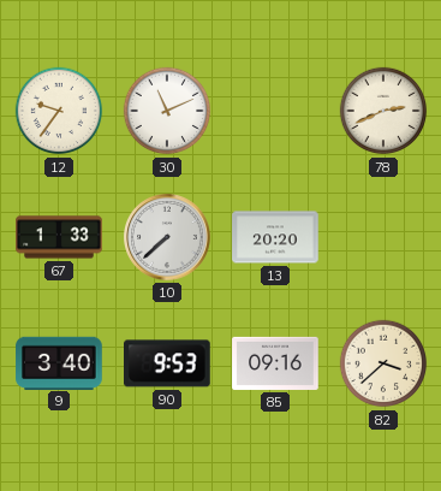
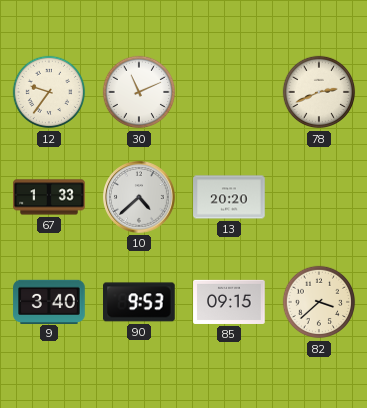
10: 7:38 -> 4:38 (140, 198)
85: 09:16 -> 09:15 (229, 302)
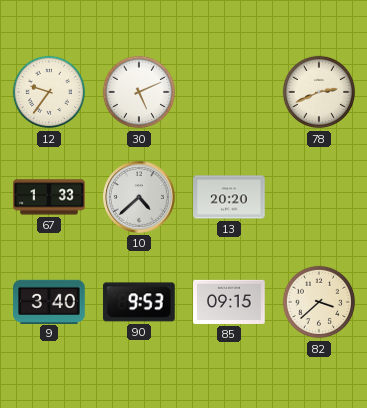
30: 11:11 -> 5:11 (139, 92)
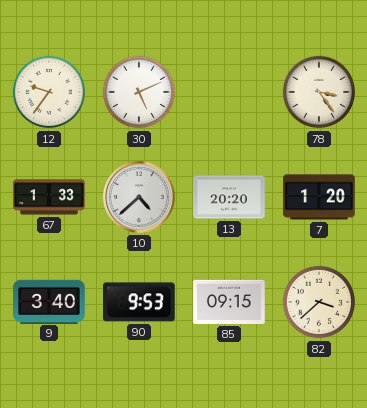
78: 2:41 -> 3:24 (319, 92)
7: none -> 1:20 (319, 197)
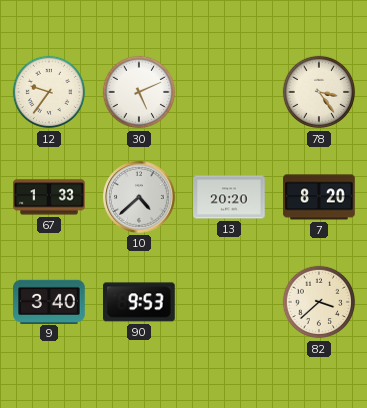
7: 1:20 -> 8:20 (319, 197)
85: 09:15 -> none (229, 302)
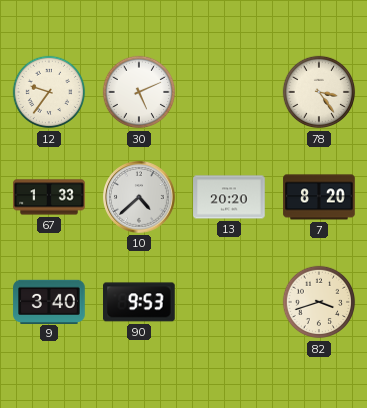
82: 3:38 -> 3:42 (319, 302)
